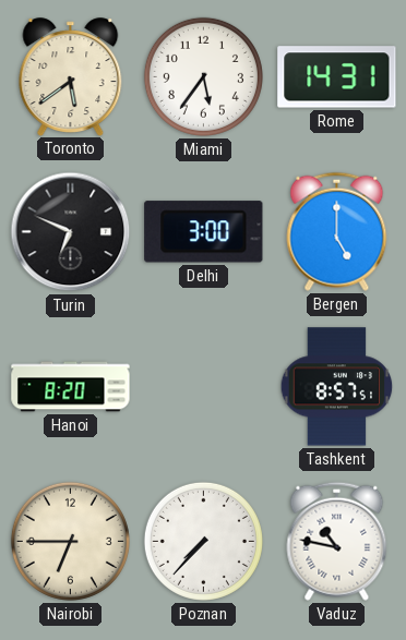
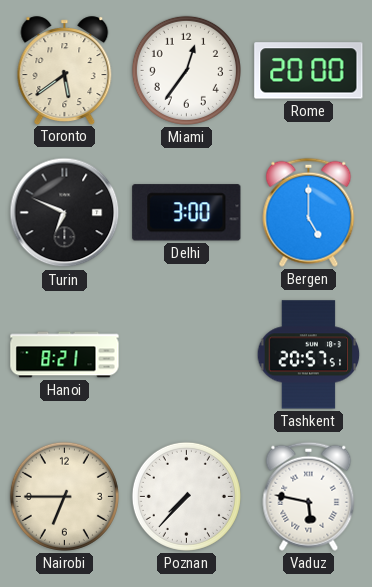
Miami: 5:36 -> 12:36 (186, 70)
Rome: 14:31 -> 20:00 (309, 71)
Hanoi: 8:20 -> 8:21 (65, 355)
Tashkent: 8:57 -> 20:57 (309, 355)
Vaduz: 10:47 -> 5:47 (309, 496)
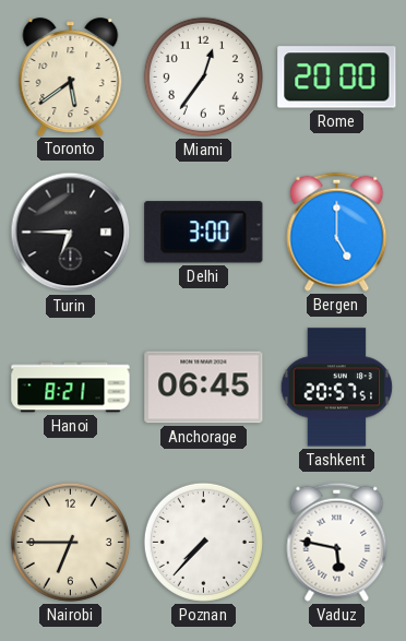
Turin: 6:49 -> 6:45 (71, 233)
Anchorage: none -> 06:45 (204, 388)
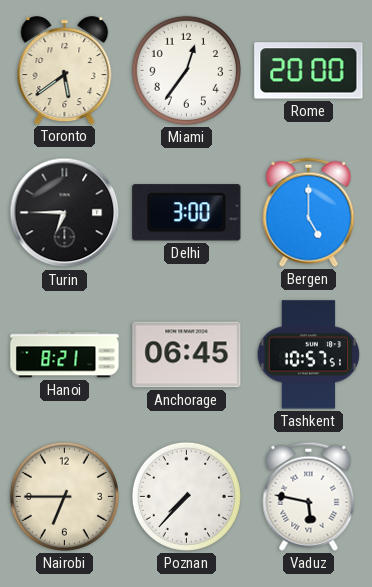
Tashkent: 20:57 -> 10:57 (309, 355)
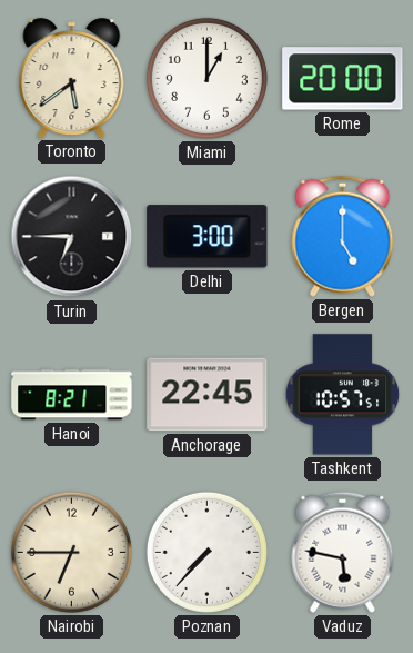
Miami: 12:36 -> 1:00 (206, 78)
Anchorage: 06:45 -> 22:45 (208, 395)
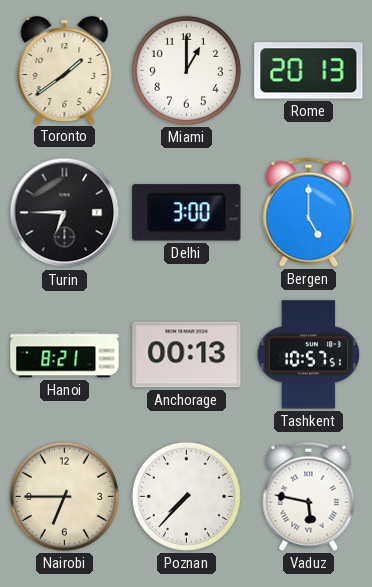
Toronto: 5:39 -> 1:39 (65, 70)
Rome: 20:00 -> 20:13 (309, 71)
Anchorage: 22:45 -> 00:13 (187, 355)
